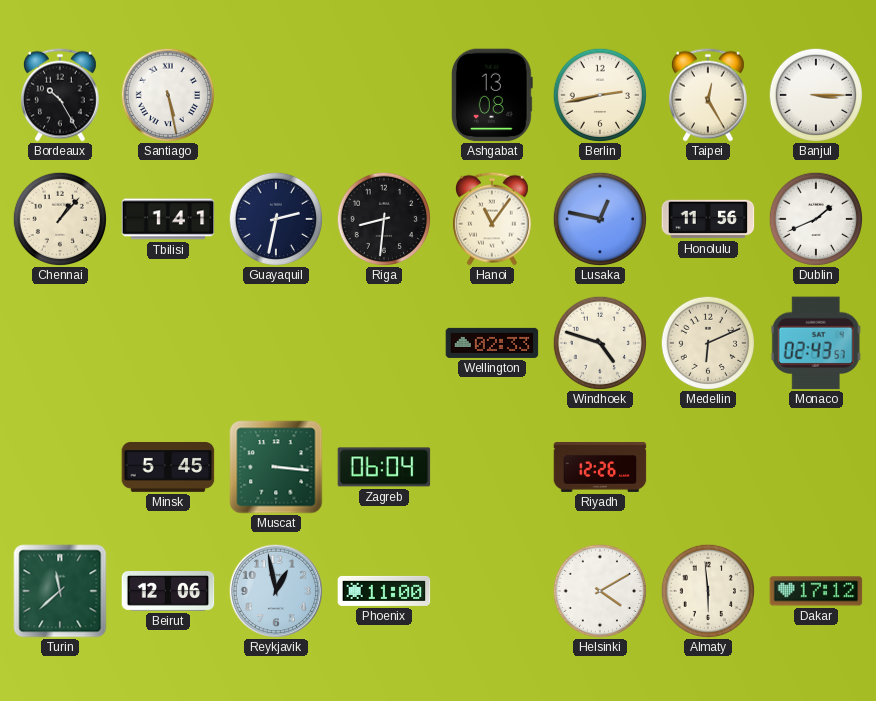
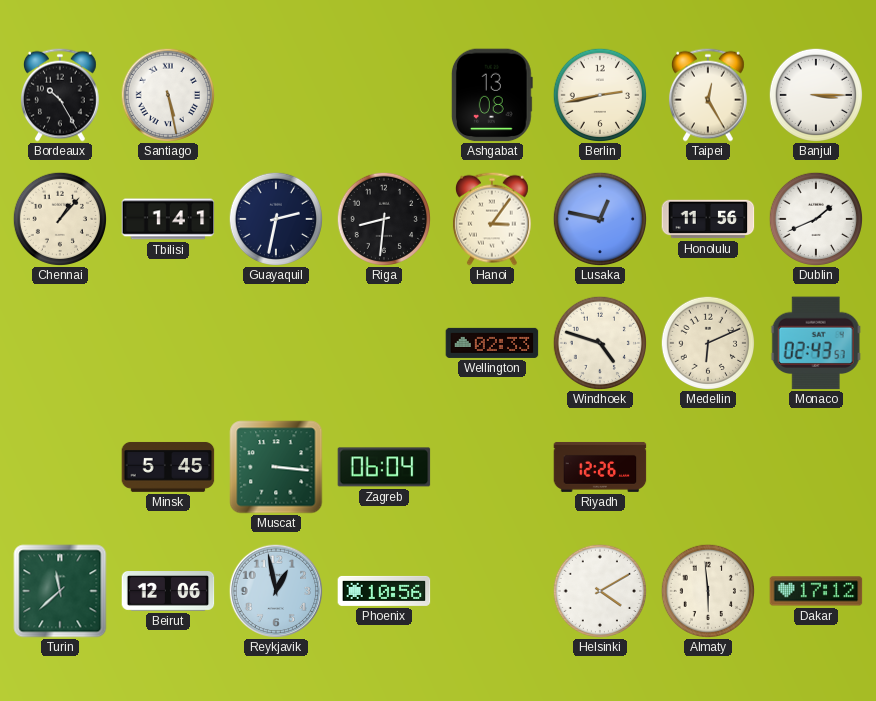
Hanoi: 11:06 -> 3:06 (492, 219)
Phoenix: 11:00 -> 10:56 (384, 591)
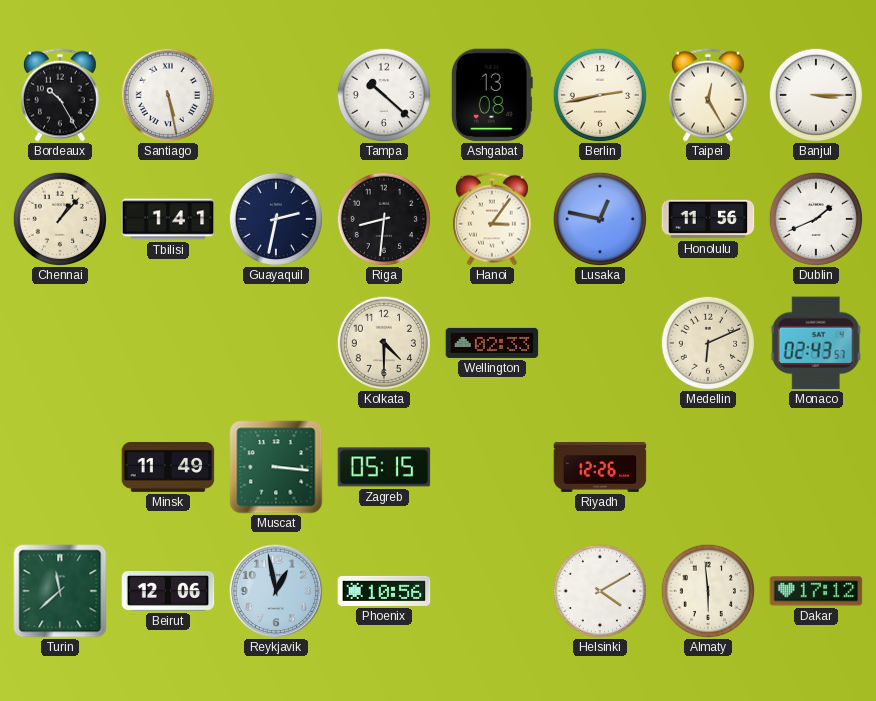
Tampa: none -> 10:22 (383, 94)
Kolkata: none -> 4:30 (383, 342)
Windhoek: 4:48 -> none (599, 342)
Minsk: 5:45 -> 11:49 (168, 467)
Zagreb: 06:04 -> 05:15 (384, 467)
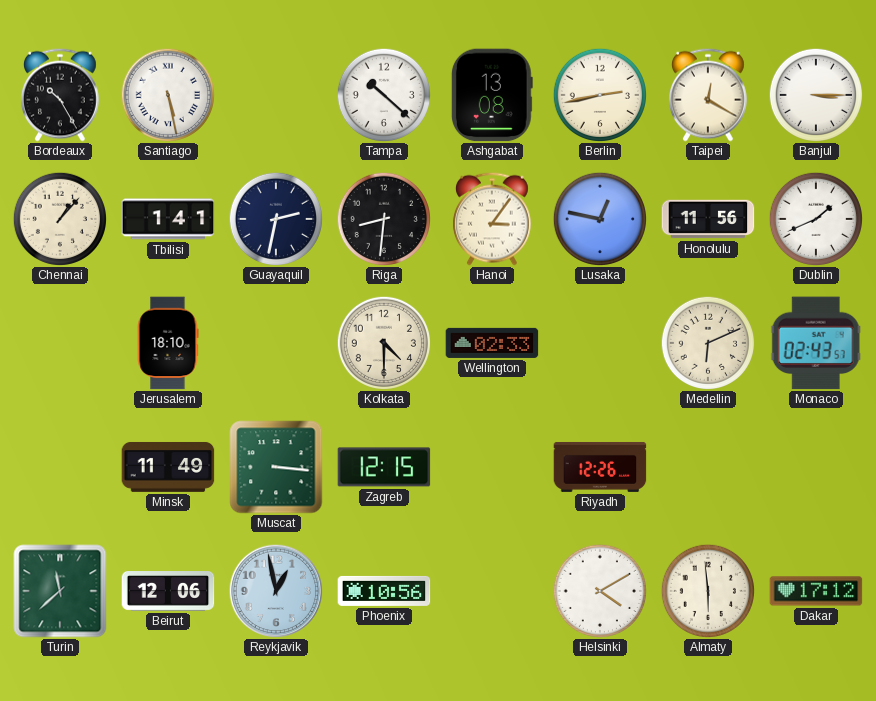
Taipei: 12:25 -> 12:20 (708, 95)
Jerusalem: none -> 18:10 (168, 343)
Zagreb: 05:15 -> 12:15 (384, 467)
